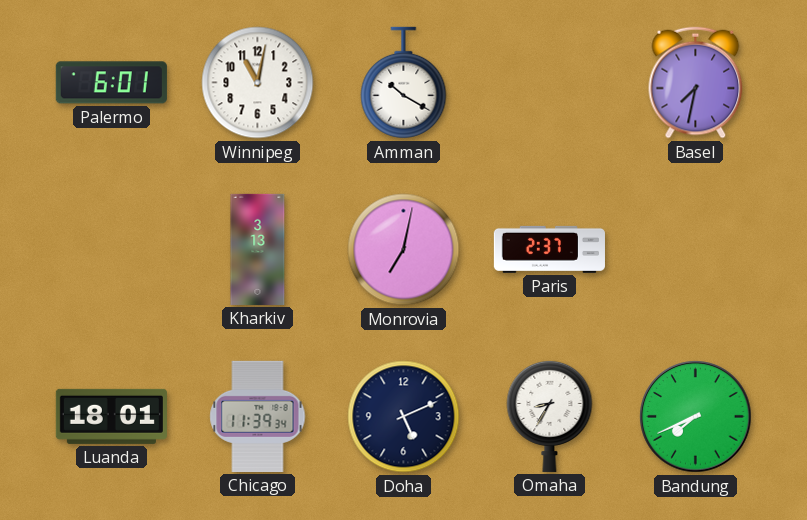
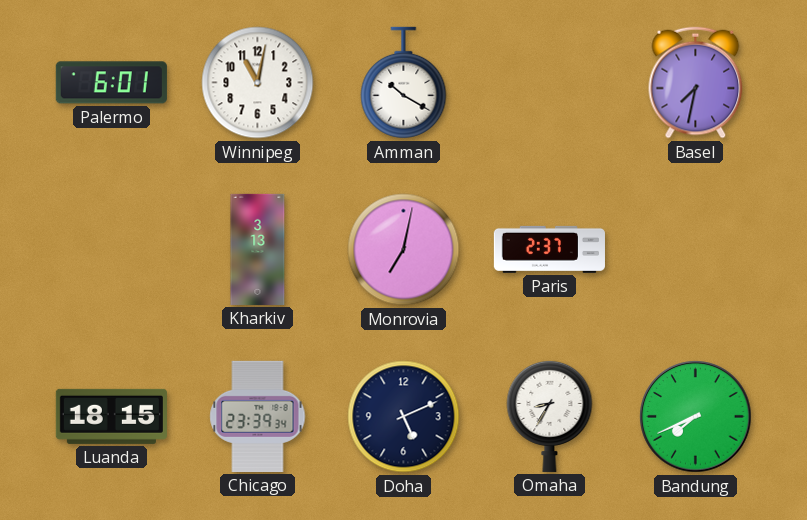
Luanda: 18:01 -> 18:15 (111, 416)
Chicago: 11:39 -> 23:39 (258, 416)
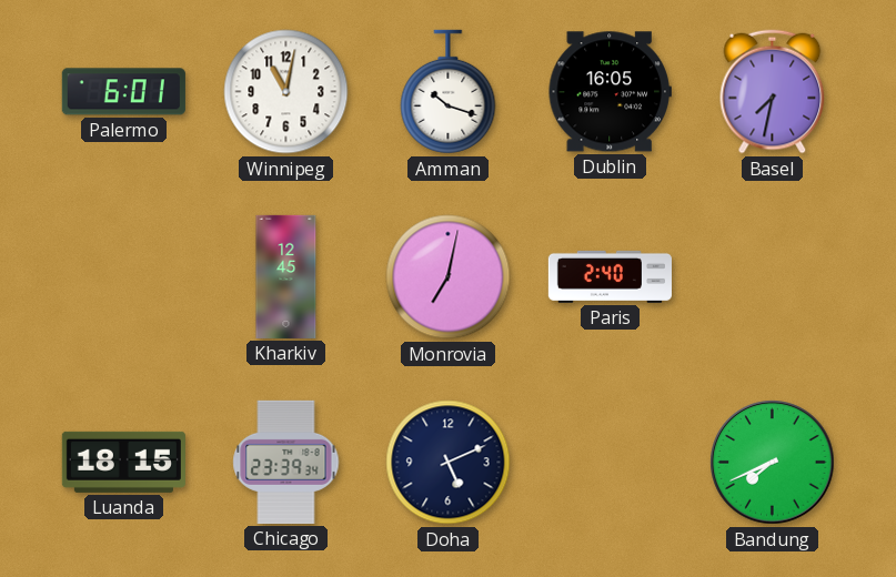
Amman: 10:20 -> 10:18 (449, 92)
Dublin: none -> 16:05 (610, 92)
Kharkiv: 3:13 -> 12:45 (286, 276)
Paris: 2:37 -> 2:40 (610, 276)
Omaha: 8:35 -> none (550, 416)
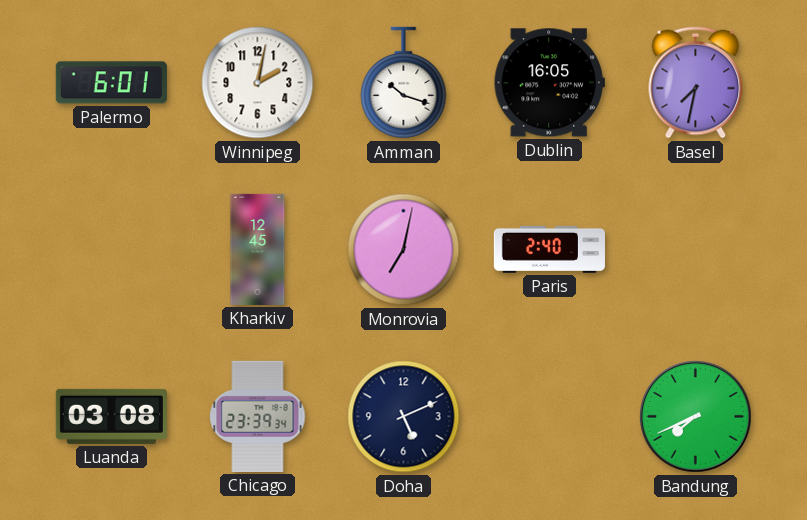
Winnipeg: 11:02 -> 2:02 (258, 83)
Luanda: 18:15 -> 03:08 (111, 416)
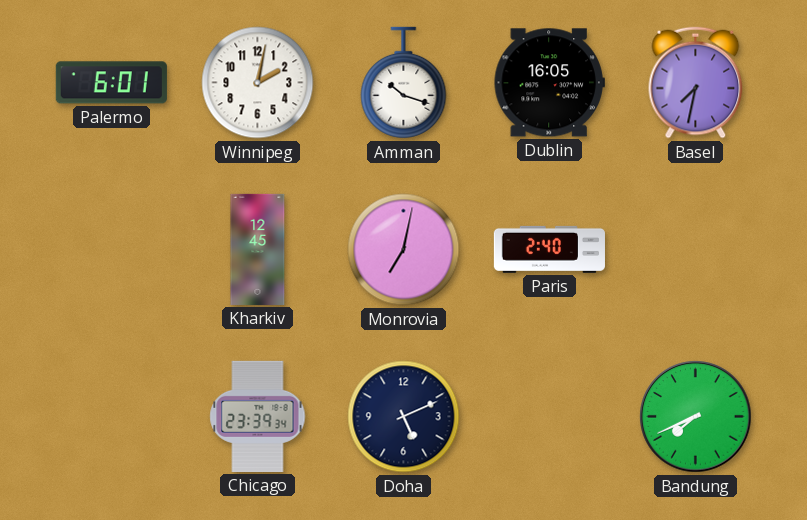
Luanda: 03:08 -> none (111, 416)
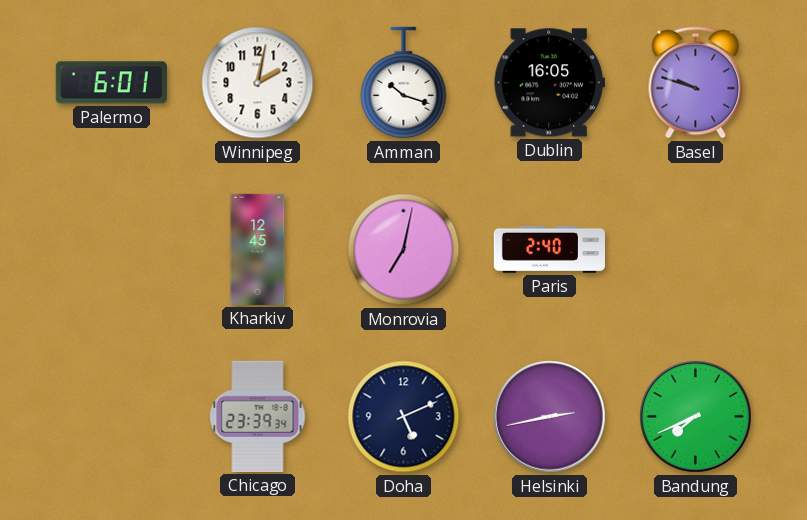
Basel: 7:32 -> 9:48 (696, 83)
Helsinki: none -> 2:43 (550, 417)
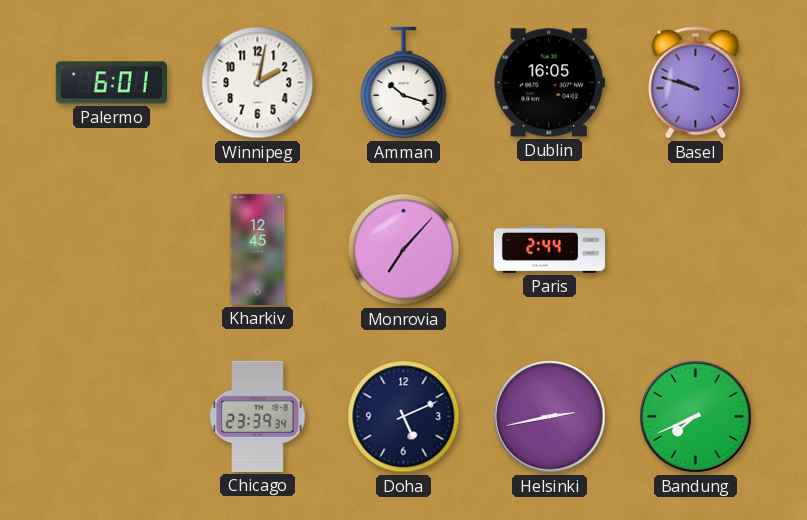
Monrovia: 7:02 -> 7:07 (404, 250)
Paris: 2:40 -> 2:44 (549, 249)
